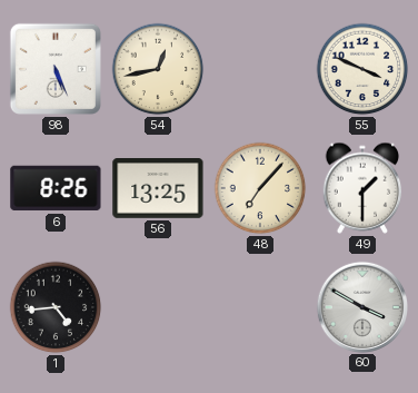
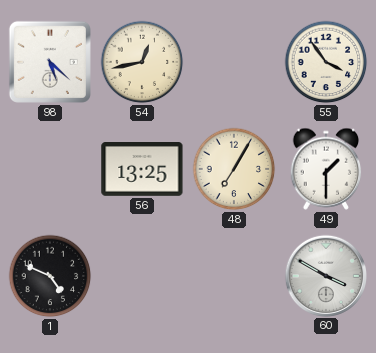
98: 5:26 -> 5:22 (50, 62)
55: 3:49 -> 3:54 (326, 62)
6: 8:26 -> none (56, 188)
48: 7:07 -> 7:05 (234, 169)
1: 4:44 -> 4:49 (50, 276)
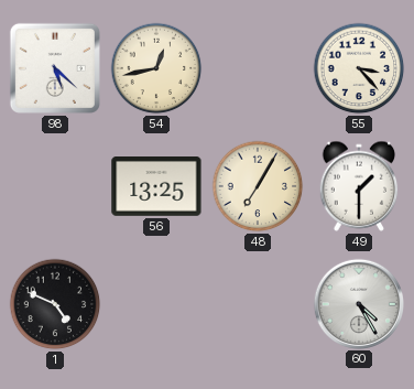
55: 3:54 -> 3:23 (359, 68)
60: 3:50 -> 4:25 (358, 303)
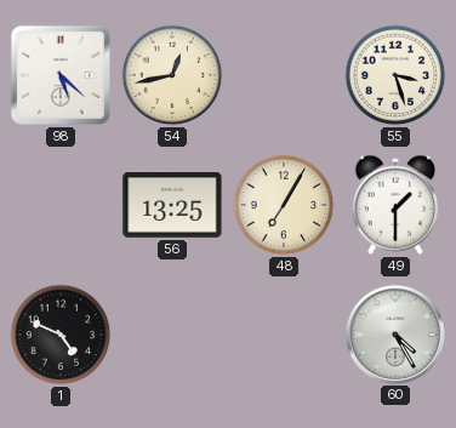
55: 3:23 -> 3:27 (395, 75)
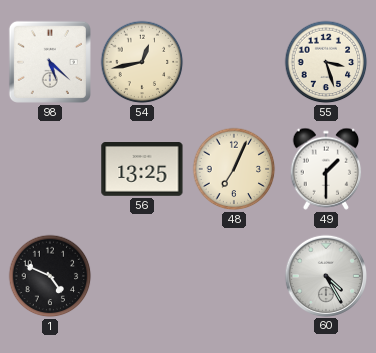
48: 7:05 -> 7:04 (234, 169)
